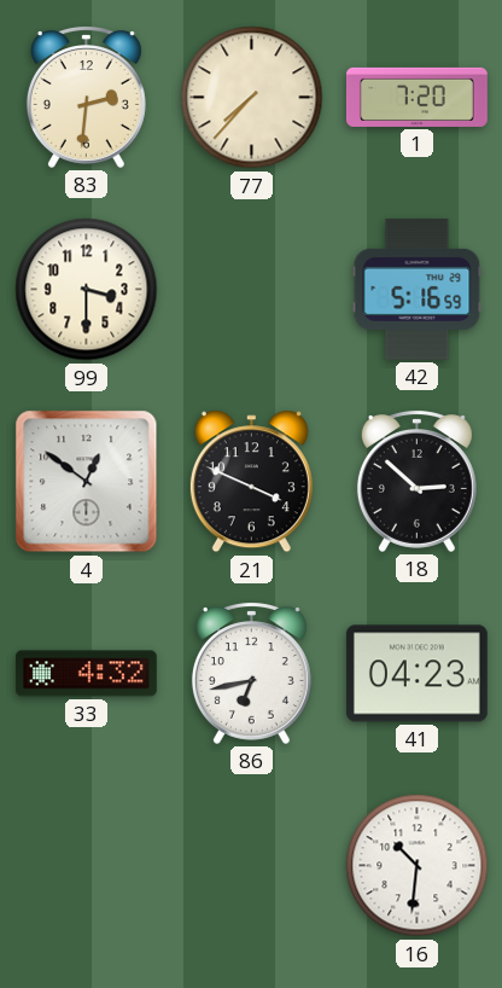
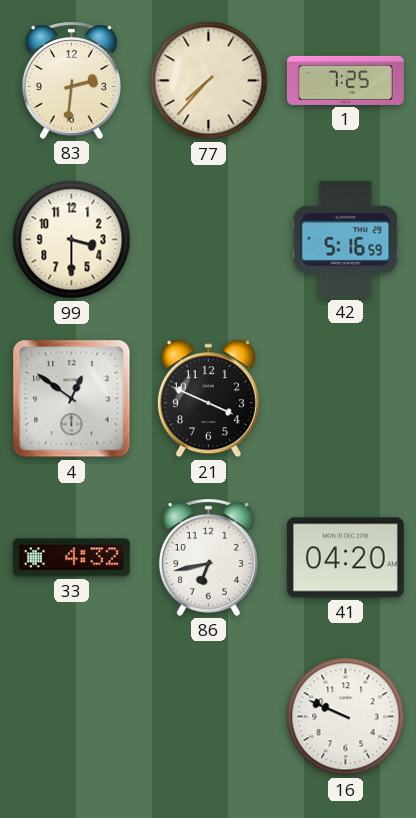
1: 7:20 -> 7:25 (346, 80)
18: 2:52 -> none (416, 481)
41: 04:23 -> 04:20 (345, 558)
16: 10:31 -> 9:49 (346, 717)
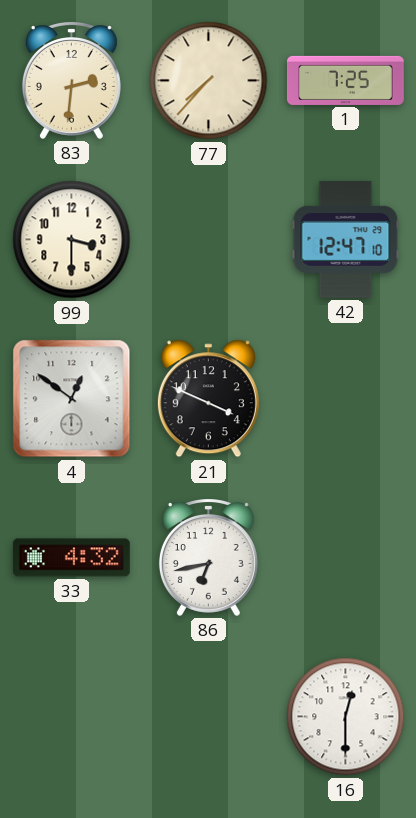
42: 5:16 -> 12:47 (346, 239)
41: 04:20 -> none (345, 558)
16: 9:49 -> 12:30 (346, 717)
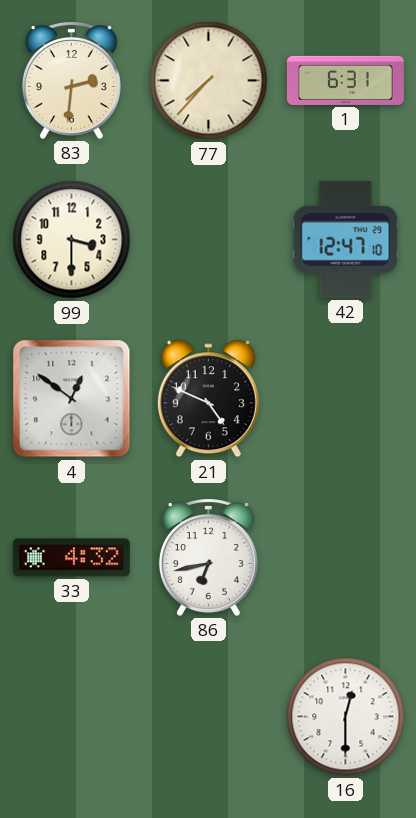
1: 7:25 -> 6:31 (346, 80)
21: 3:49 -> 4:49 (208, 399)
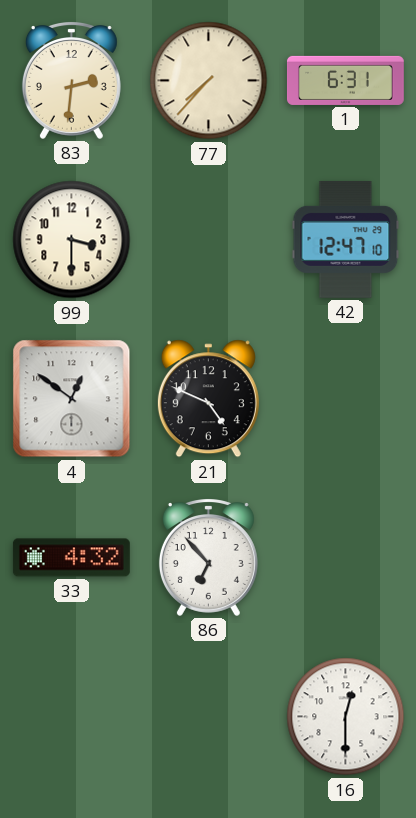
86: 6:43 -> 6:53 (208, 557)
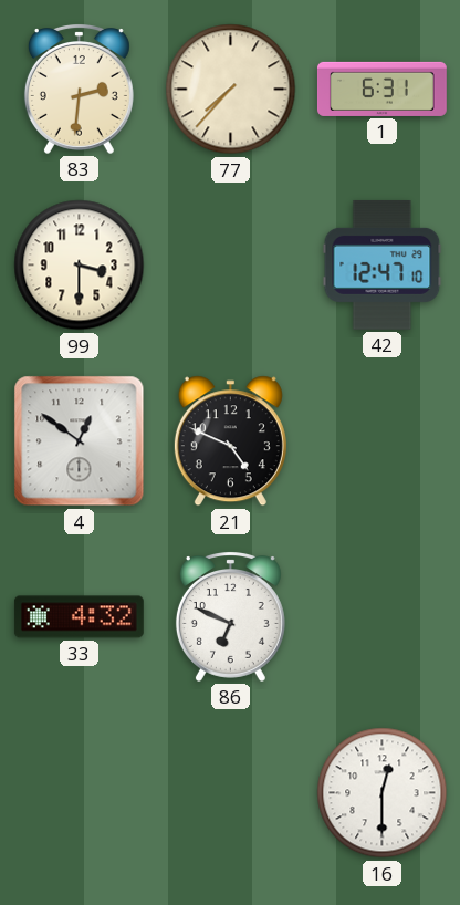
86: 6:53 -> 6:49 (230, 616)
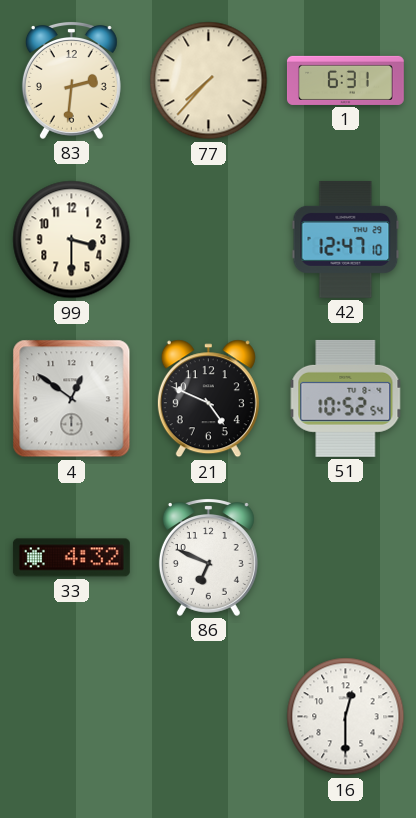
51: none -> 10:52 (346, 398)
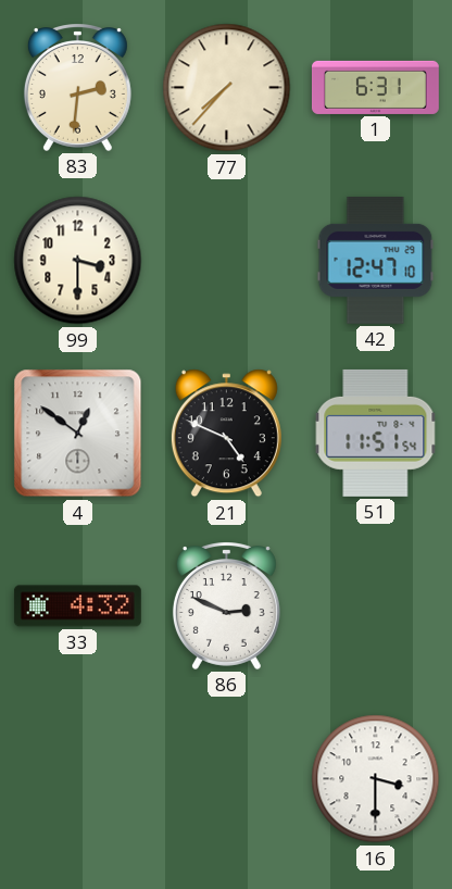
51: 10:52 -> 11:51 (376, 433)
86: 6:49 -> 2:49 (226, 605)
16: 12:30 -> 3:30 (376, 779)
